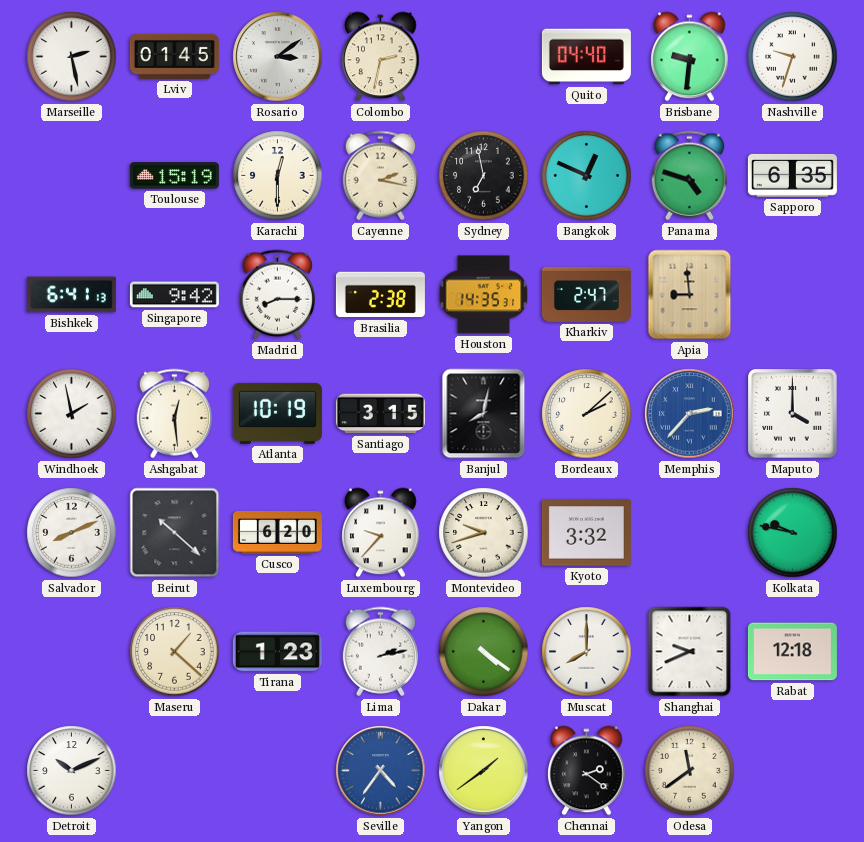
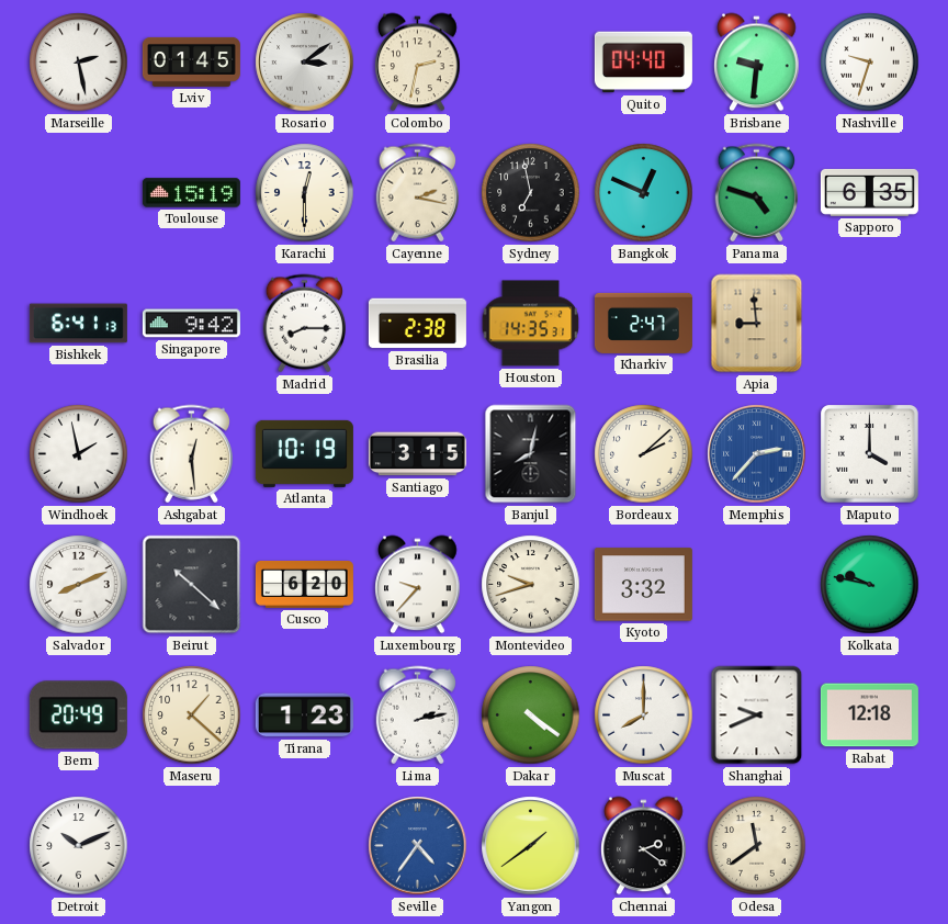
Bern: none -> 20:49 (78, 715)
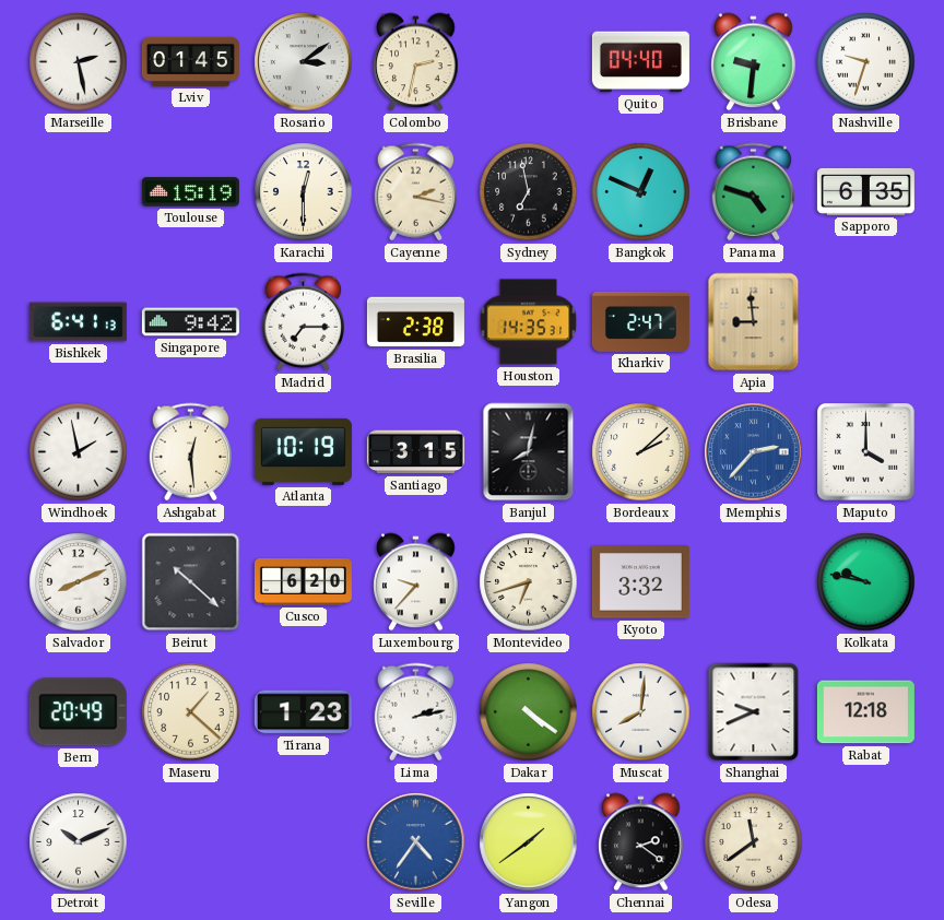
Madrid: 8:15 -> 7:15 (303, 322)
Montevideo: 9:42 -> 6:42 (529, 582)
Muscat: 8:00 -> 8:01 (641, 712)
